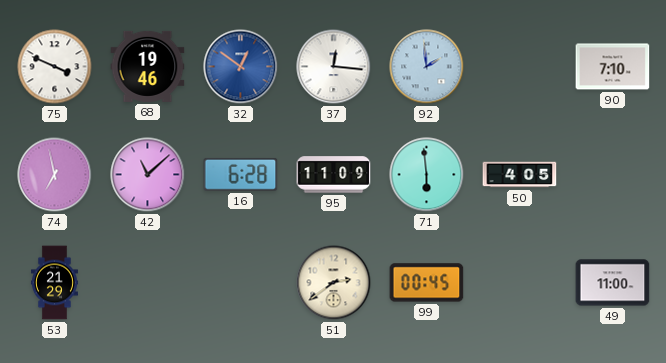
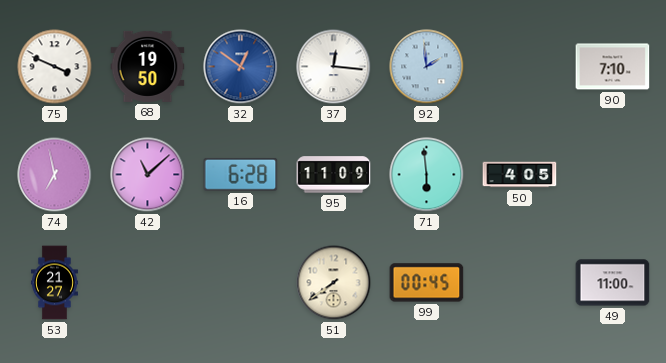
68: 19:46 -> 19:50 (148, 66)
53: 21:29 -> 21:27 (54, 283)
51: 2:39 -> 7:39 (334, 283)
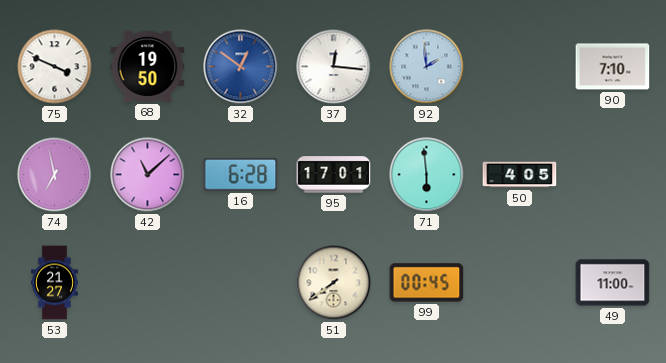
95: 11:09 -> 17:01 (334, 175)
